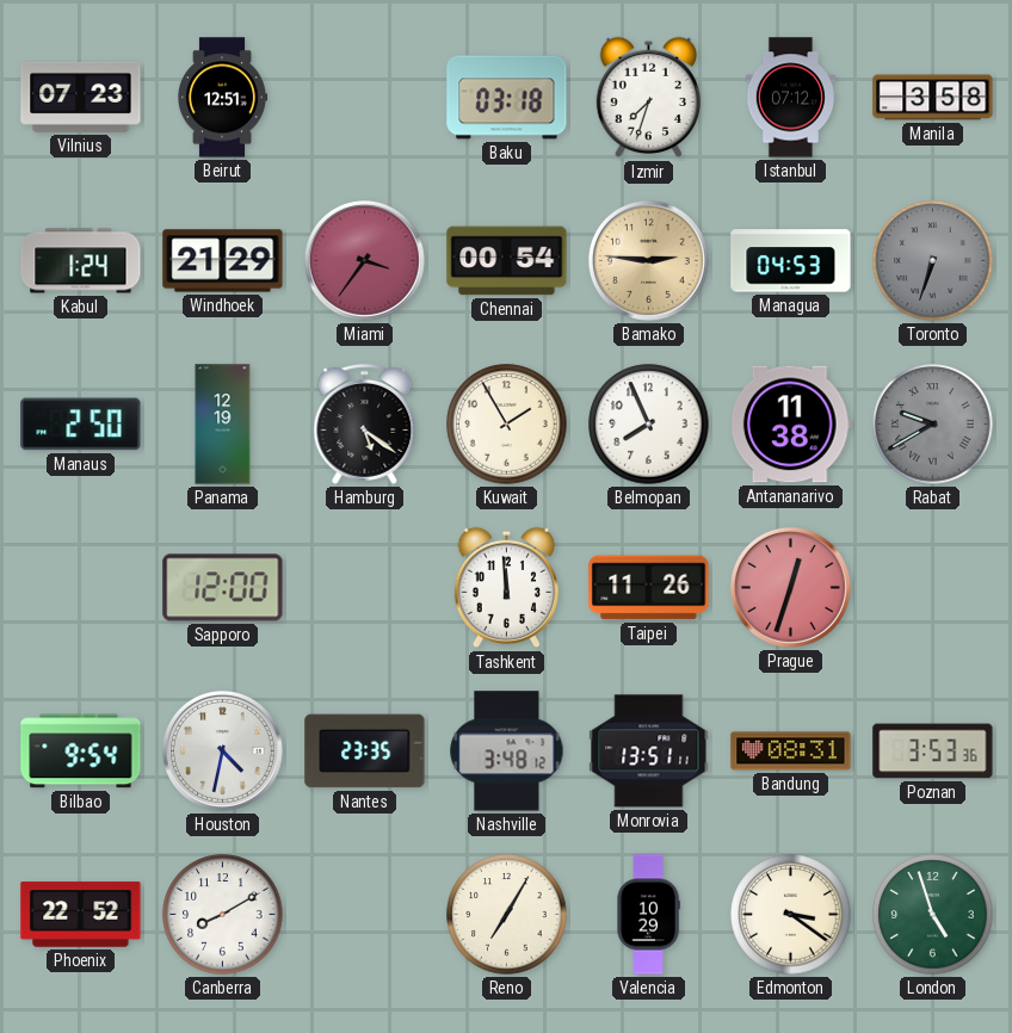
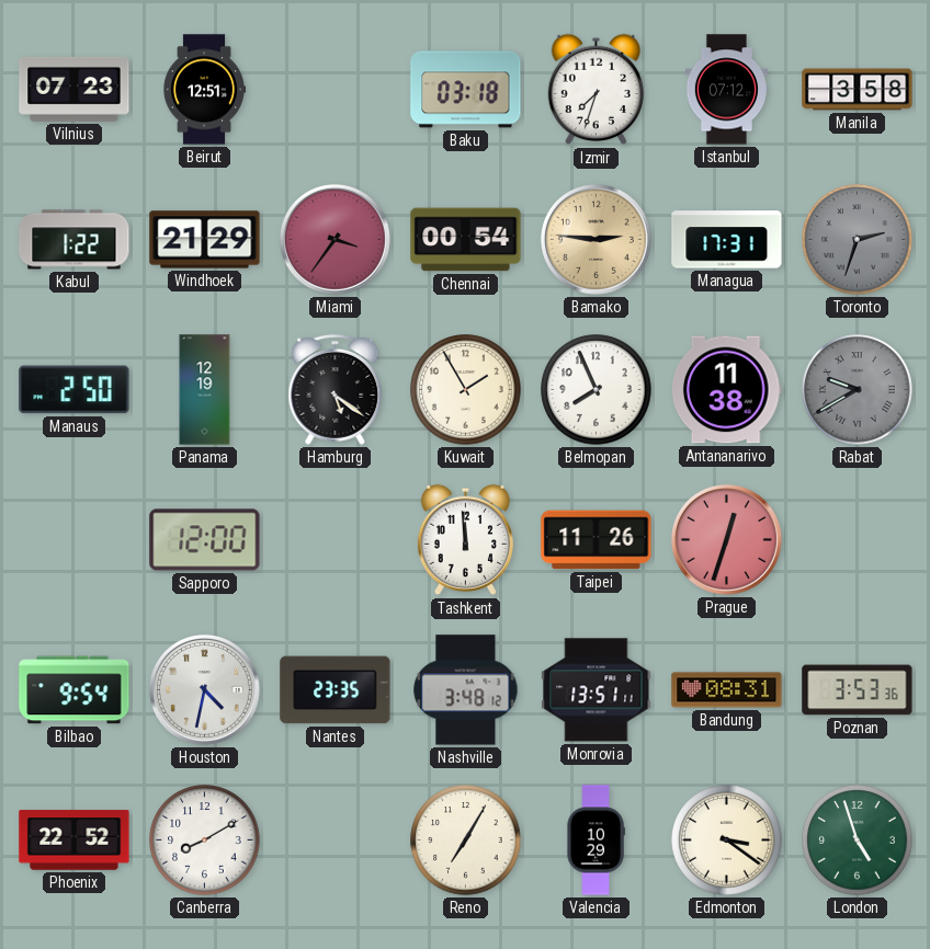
Kabul: 1:24 -> 1:22 (75, 240)
Managua: 04:53 -> 17:31 (727, 240)
Toronto: 6:33 -> 2:33 (858, 240)
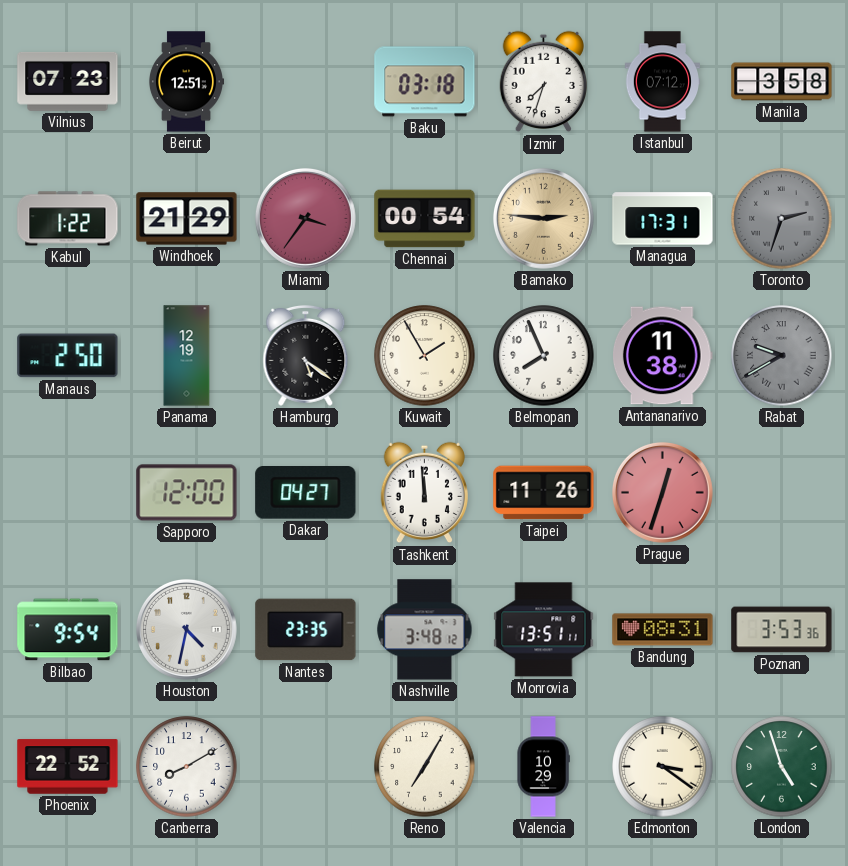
Dakar: none -> 04:27 (306, 493)
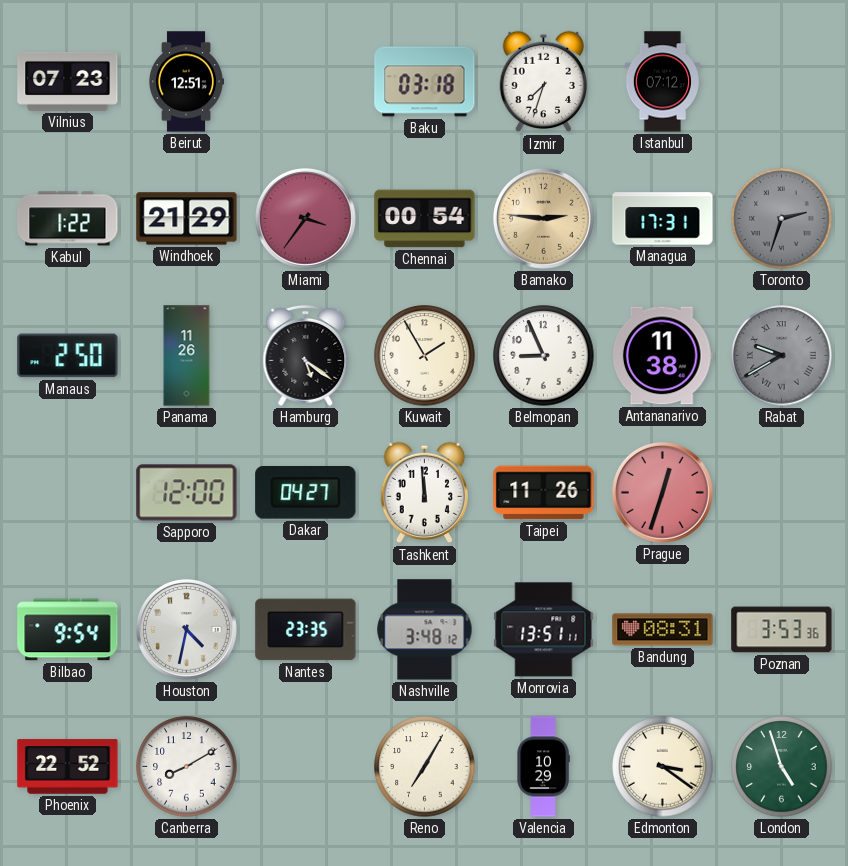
Manila: 3:58 -> none (782, 82)
Panama: 12:19 -> 11:26 (187, 356)
Belmopan: 7:56 -> 8:56 (544, 356)
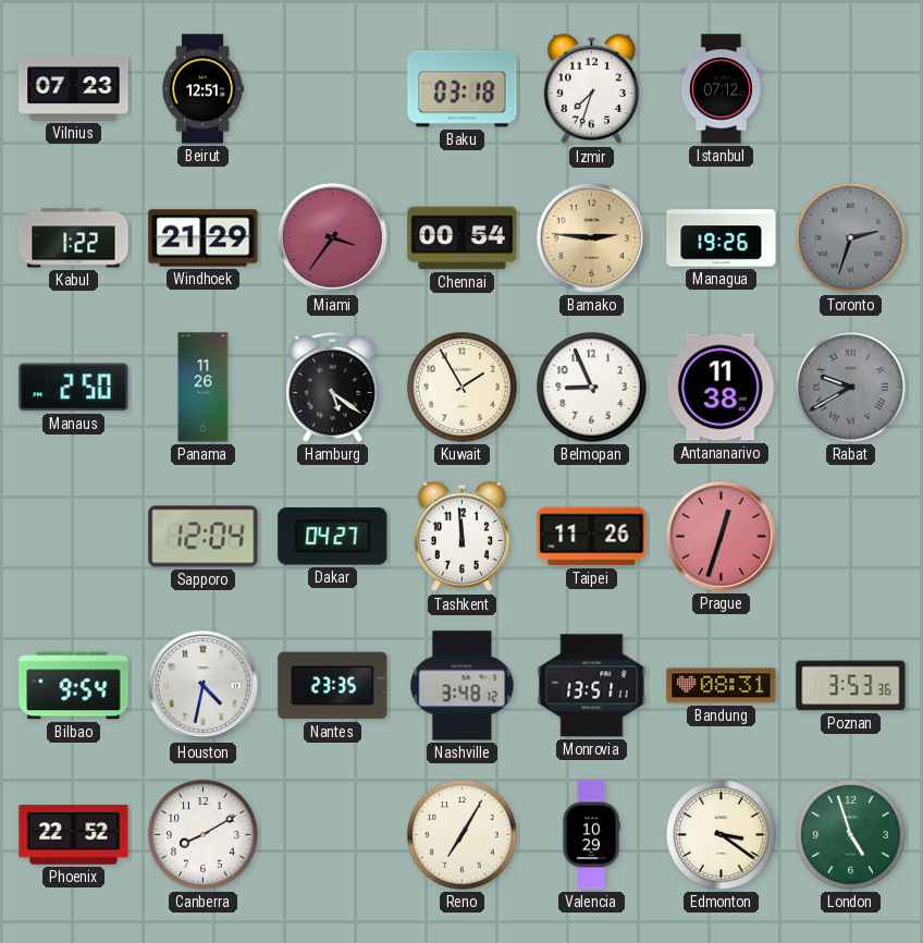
Managua: 17:31 -> 19:26 (722, 238)
Sapporo: 12:00 -> 12:04 (204, 537)
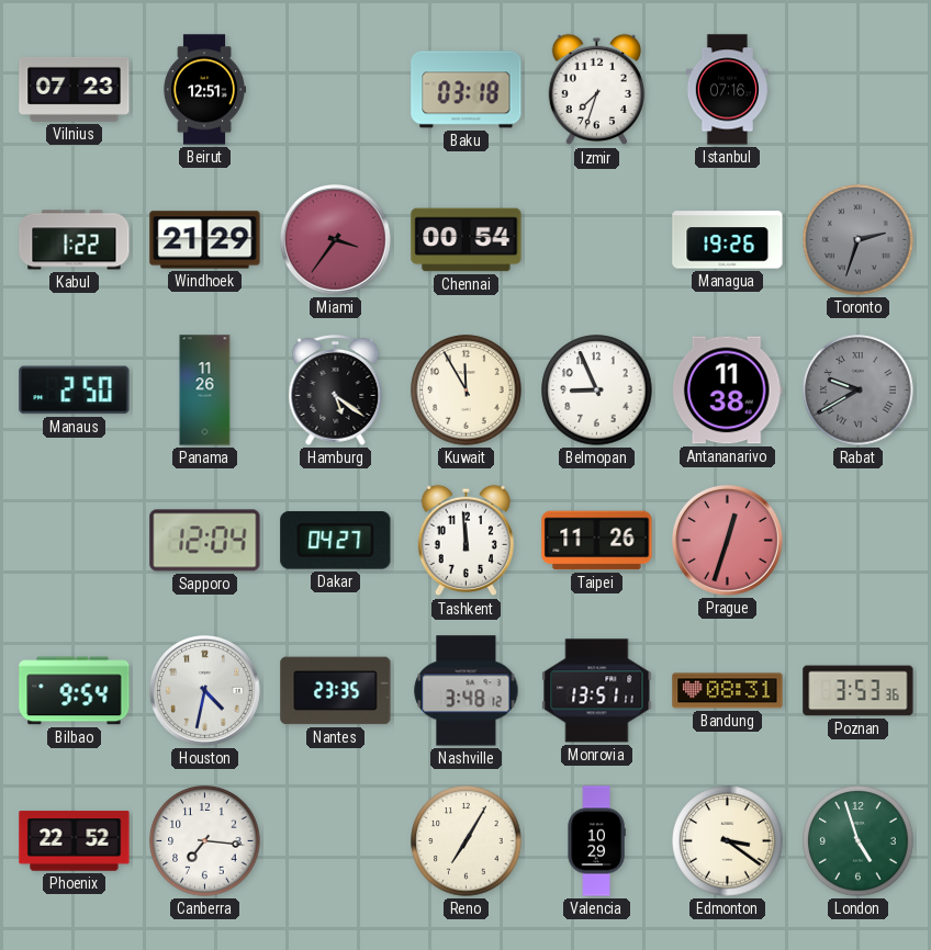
Istanbul: 07:12 -> 07:16 (727, 90)
Bamako: 2:46 -> none (591, 237)
Kuwait: 1:55 -> 11:55 (467, 391)
Canberra: 8:10 -> 7:16 (205, 841)
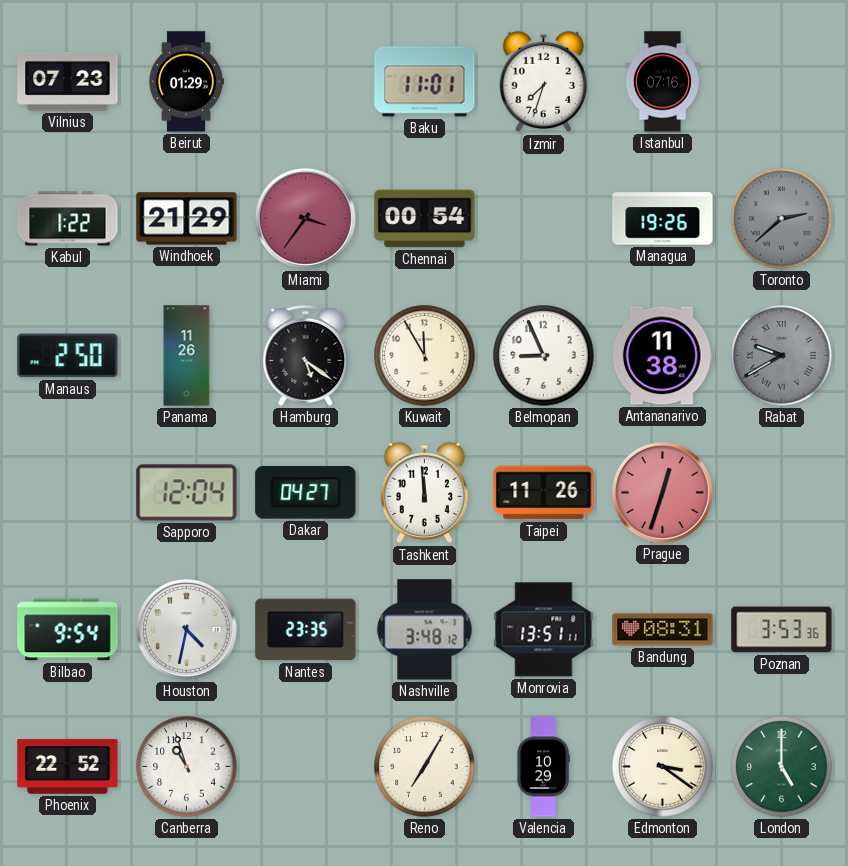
Beirut: 12:51 -> 01:29 (185, 82)
Baku: 03:18 -> 11:01 (425, 82)
Toronto: 2:33 -> 2:38 (782, 219)
Canberra: 7:16 -> 10:57 (187, 767)
London: 4:57 -> 5:00 (782, 767)
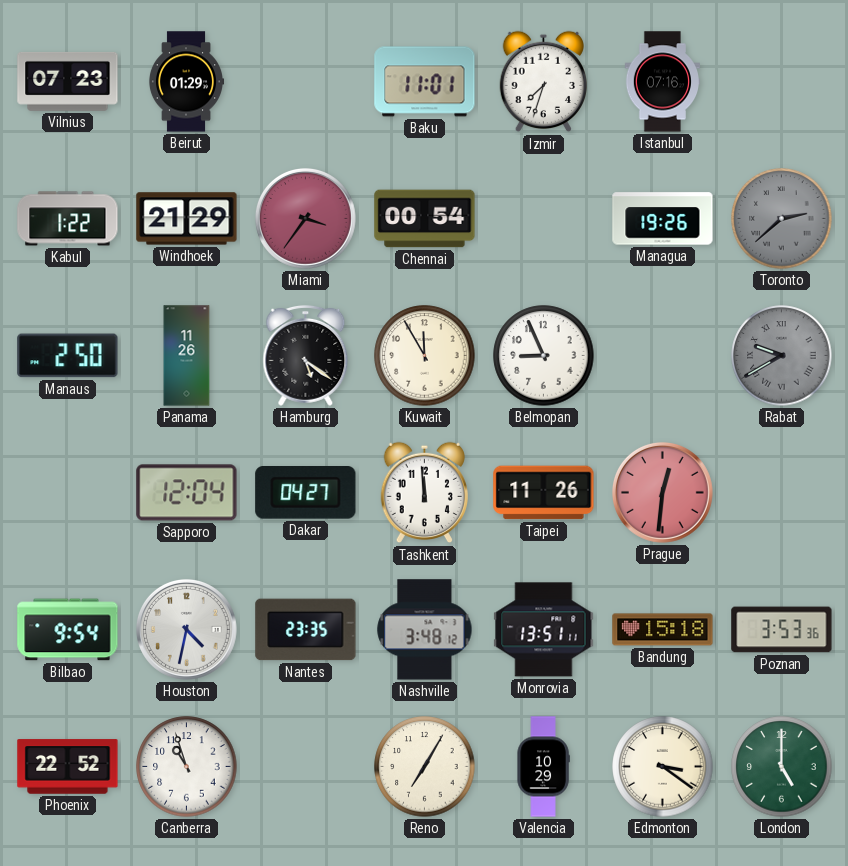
Antananarivo: 11:38 -> none (662, 356)
Prague: 12:33 -> 12:31 (662, 492)
Bandung: 08:31 -> 15:18 (663, 630)
